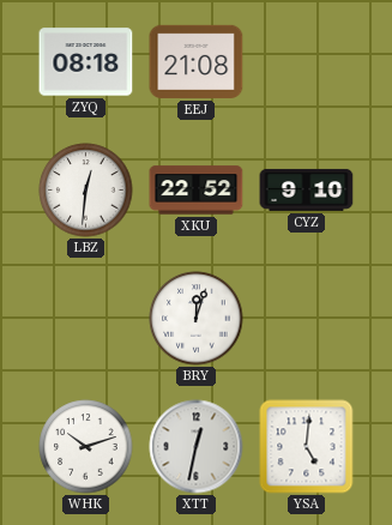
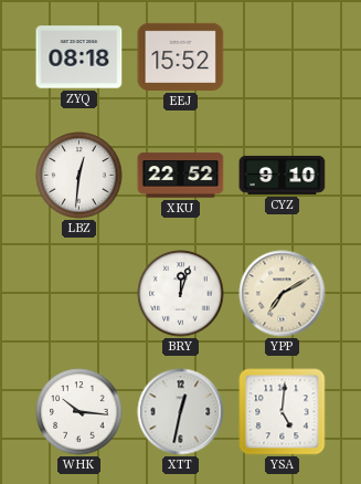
EEJ: 21:08 -> 15:52 (181, 56)
YPP: none -> 7:10 (283, 294)
WHK: 10:12 -> 10:16 (79, 412)
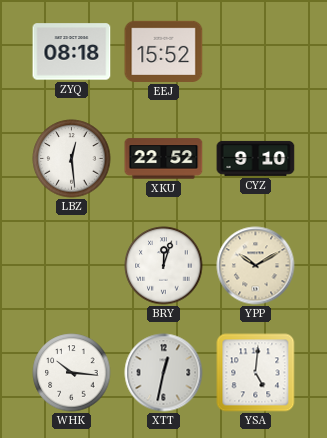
LBZ: 12:31 -> 12:29 (72, 159)
YPP: 7:10 -> 10:10 (256, 266)
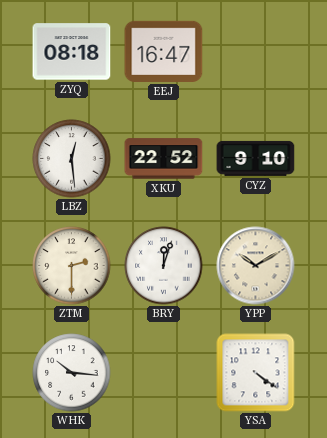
EEJ: 15:52 -> 16:47 (164, 51)
ZTM: none -> 2:30 (72, 266)
XTT: 12:32 -> none (164, 373)
YSA: 5:01 -> 4:21 (256, 373)
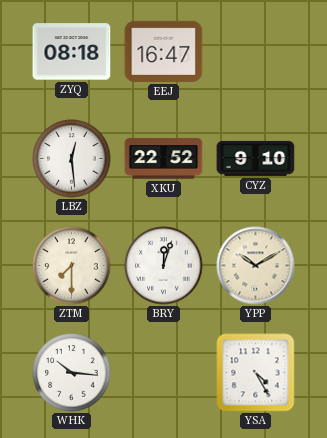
ZTM: 2:30 -> 7:30 (72, 266)
YSA: 4:21 -> 4:25 (256, 373)
